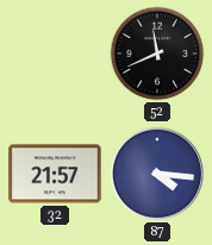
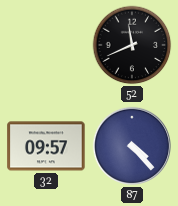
32: 21:57 -> 09:57 (46, 146)
87: 4:16 -> 4:23 (132, 146)
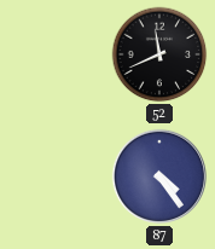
32: 09:57 -> none (46, 146)
87: 4:23 -> 4:24 (159, 176)
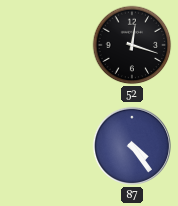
52: 11:41 -> 12:18 (132, 45)
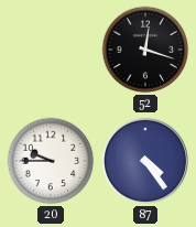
20: none -> 9:45 (51, 161)
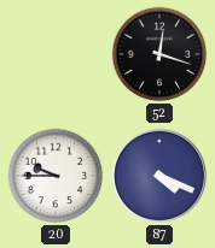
87: 4:24 -> 4:19 (159, 176)
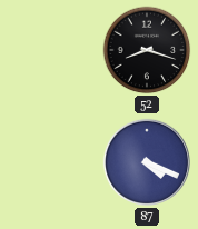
52: 12:18 -> 8:18 (147, 50)
20: 9:45 -> none (56, 176)
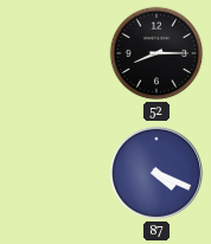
52: 8:18 -> 8:15 (156, 53)
